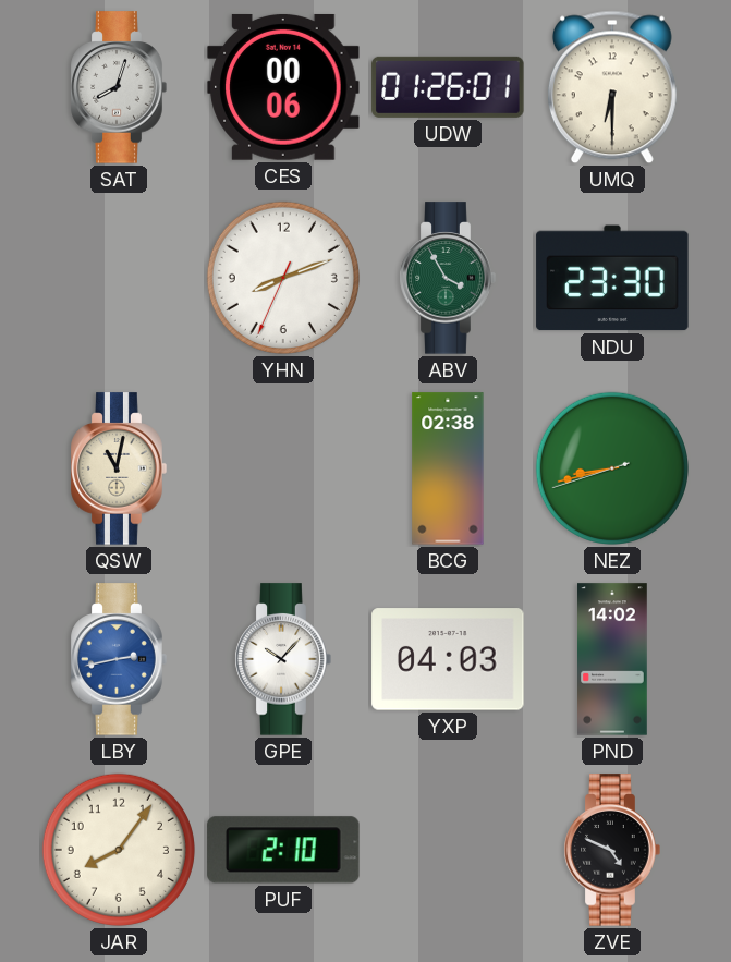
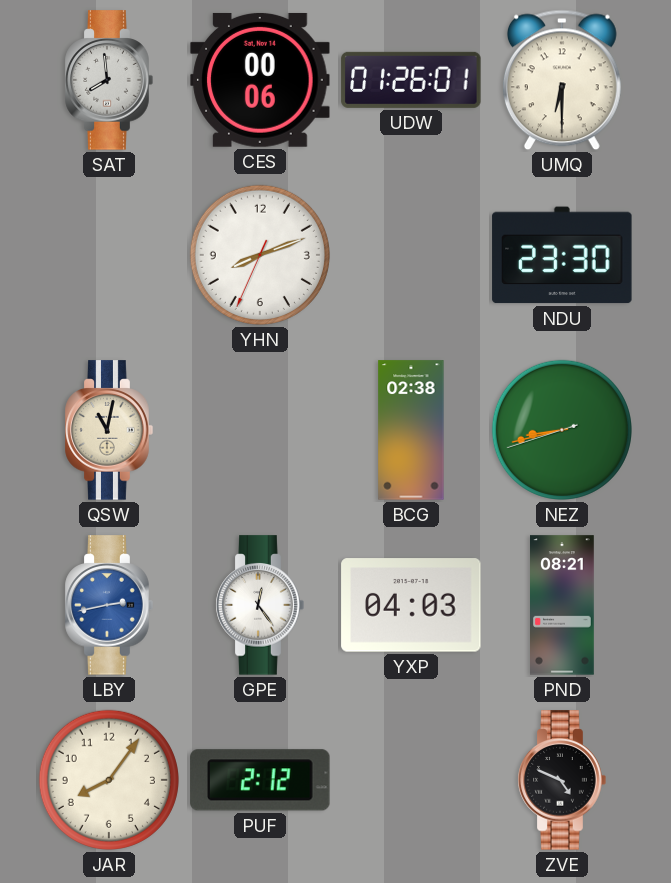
SAT: 8:03 -> 7:59 (109, 80)
ABV: 3:55 -> none (448, 278)
GPE: 10:07 -> 12:24 (260, 605)
PND: 14:02 -> 08:21 (563, 605)
PUF: 2:10 -> 2:12 (260, 780)
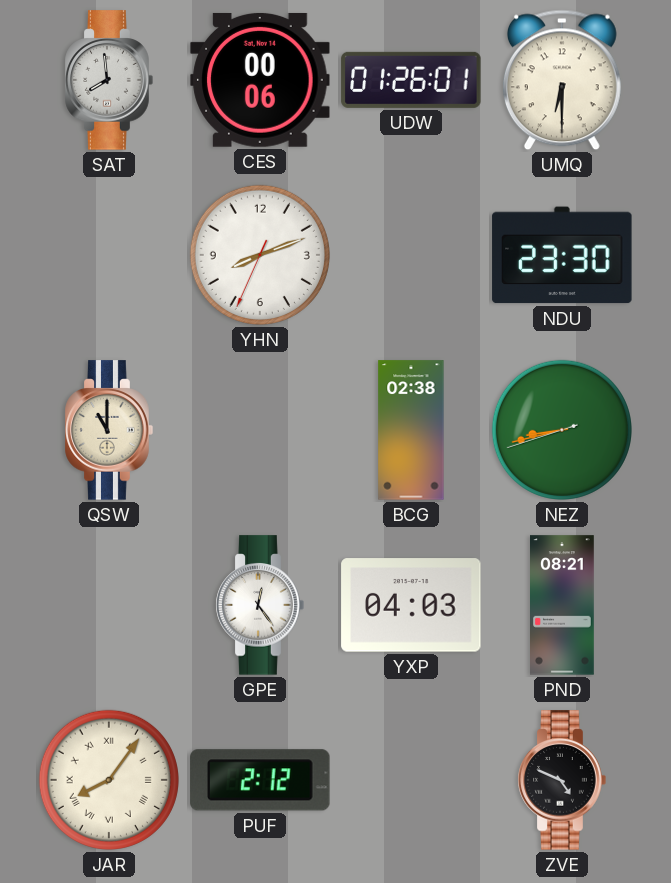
QSW: 11:02 -> 11:00 (109, 430)
LBY: 2:43 -> none (109, 605)
JAR numerals: Arabic -> Roman (109, 780)
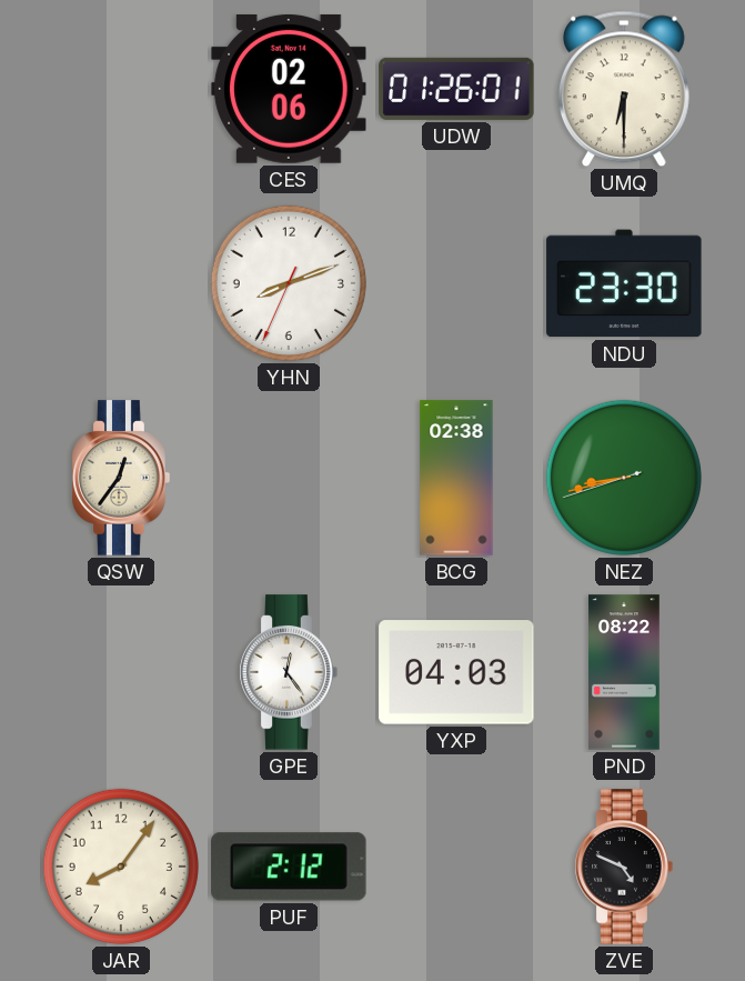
SAT: 7:59 -> none (109, 80)
CES: 00:06 -> 02:06 (289, 89)
QSW: 11:00 -> 12:36 (121, 478)
PND: 08:21 -> 08:22 (625, 672)
JAR numerals: Roman -> Arabic (121, 867)
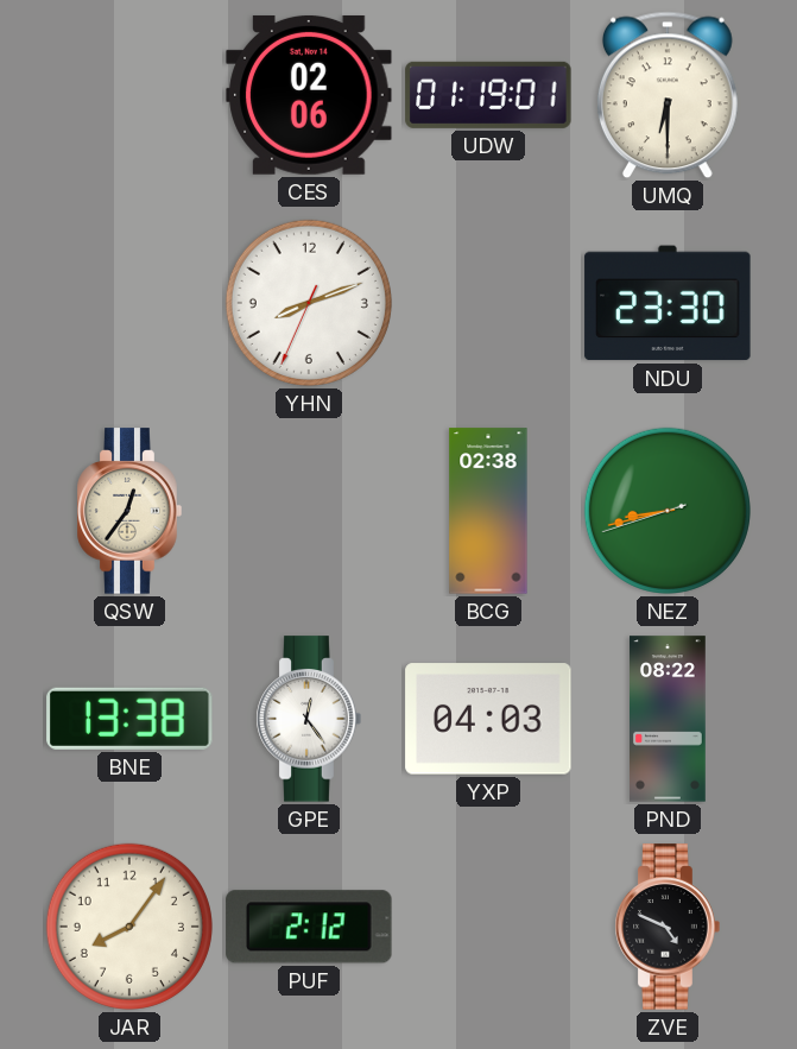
UDW: 01:26 -> 01:19 (488, 95)
BNE: none -> 13:38 (129, 719)
